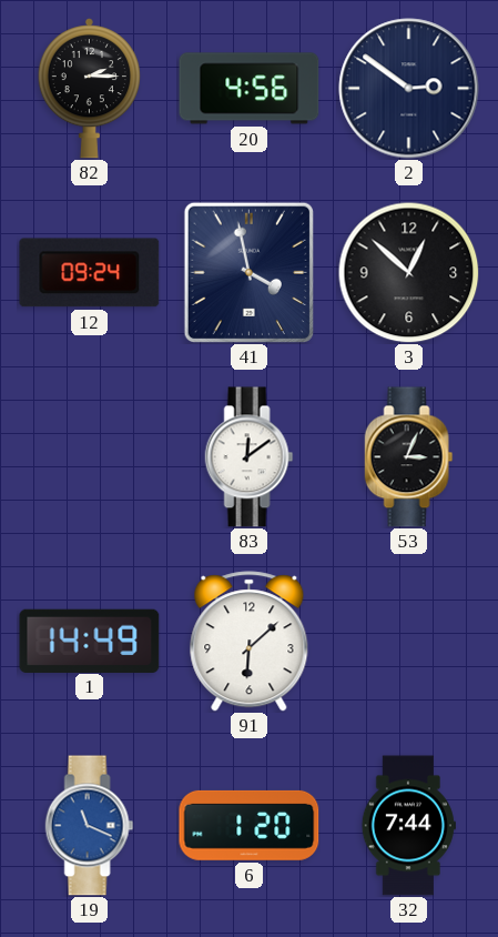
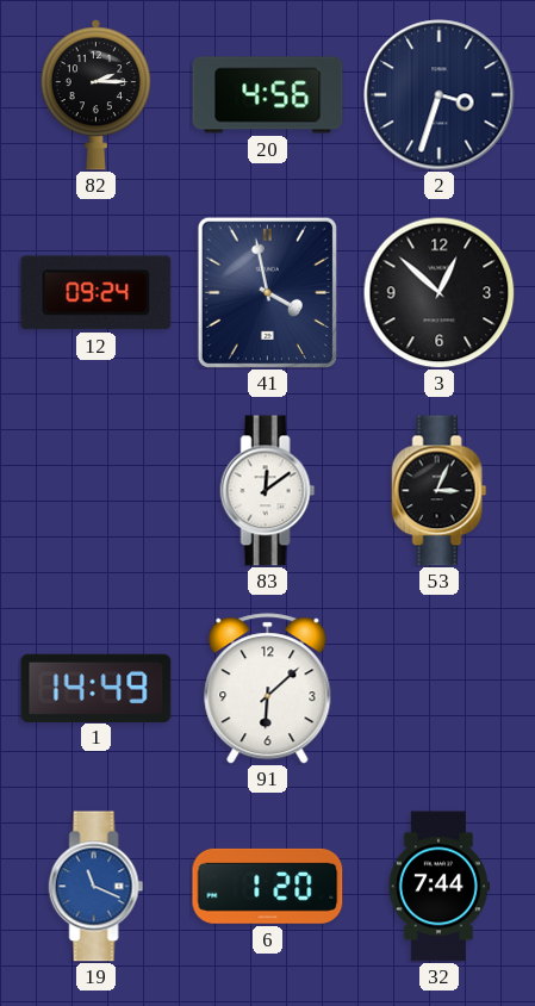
2: 2:51 -> 3:33 (440, 95)
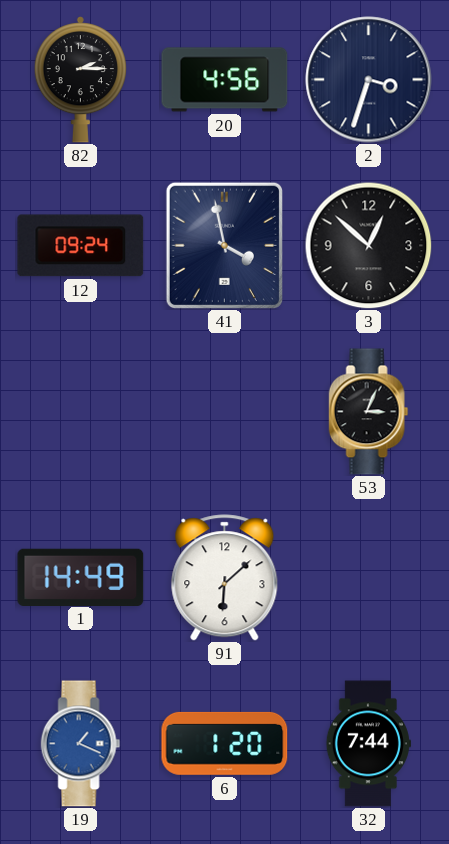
83: 12:09 -> none (268, 491)
19: 11:19 -> 1:19 (81, 744)
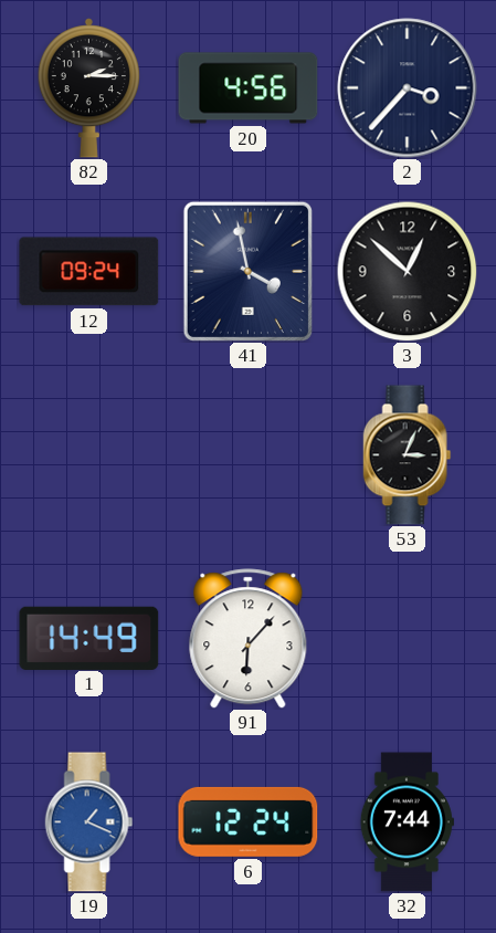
2: 3:33 -> 3:37 (408, 88)
91: 6:08 -> 6:07 (249, 639)
6: 1:20 -> 12:24 (249, 821)
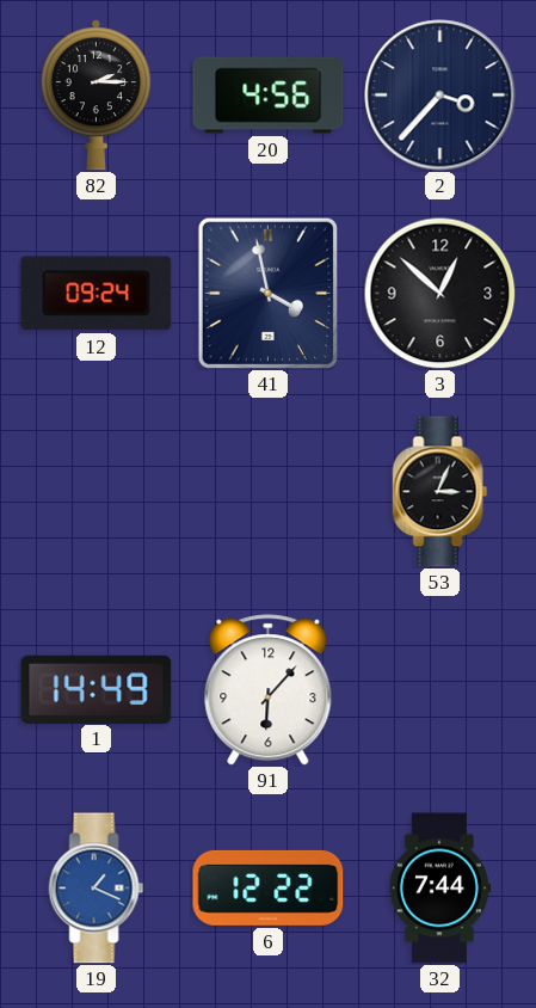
6: 12:24 -> 12:22 (269, 887)
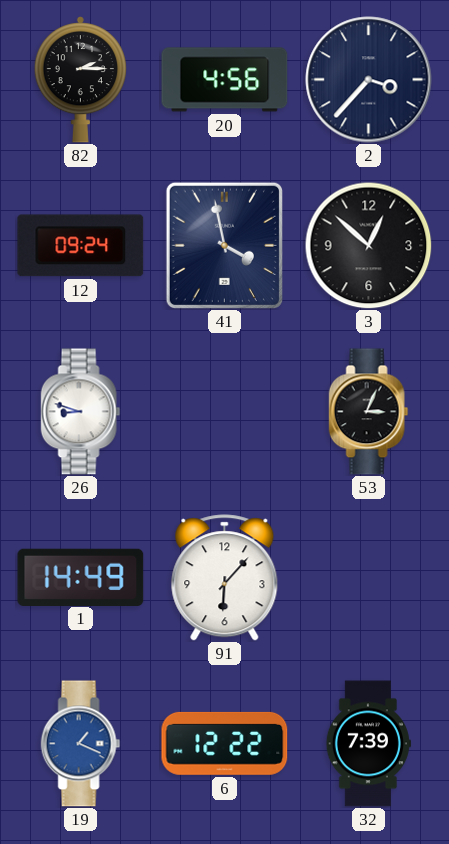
26: none -> 8:48 (81, 412)
32: 7:44 -> 7:39 (368, 744)
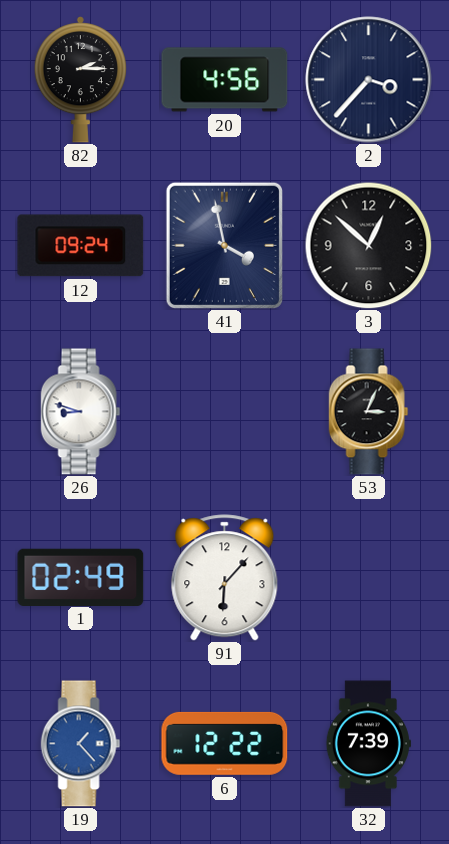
1: 14:49 -> 02:49 (81, 577)
19: 1:19 -> 1:23 (81, 744)
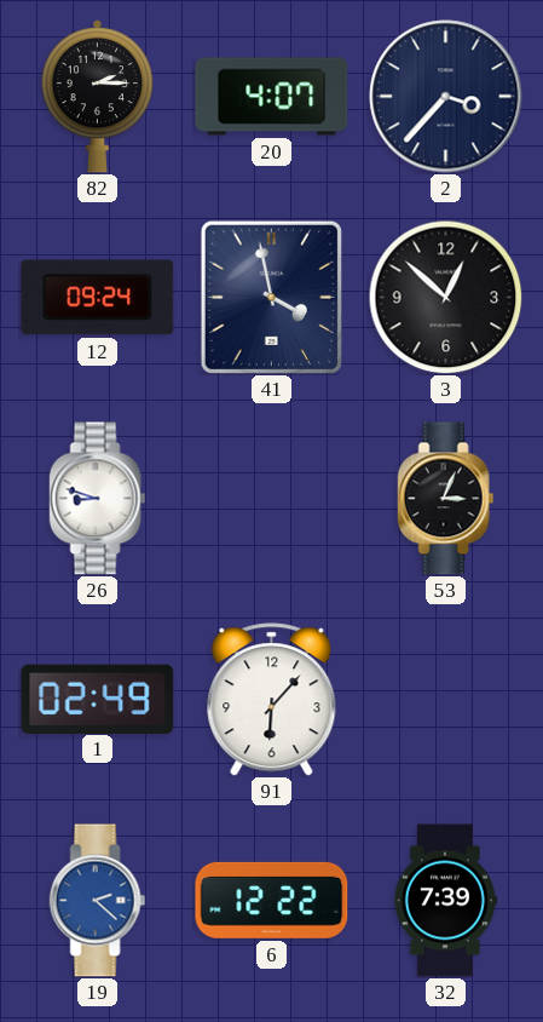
20: 4:56 -> 4:07 (272, 97)
19: 1:23 -> 2:22 (98, 901)
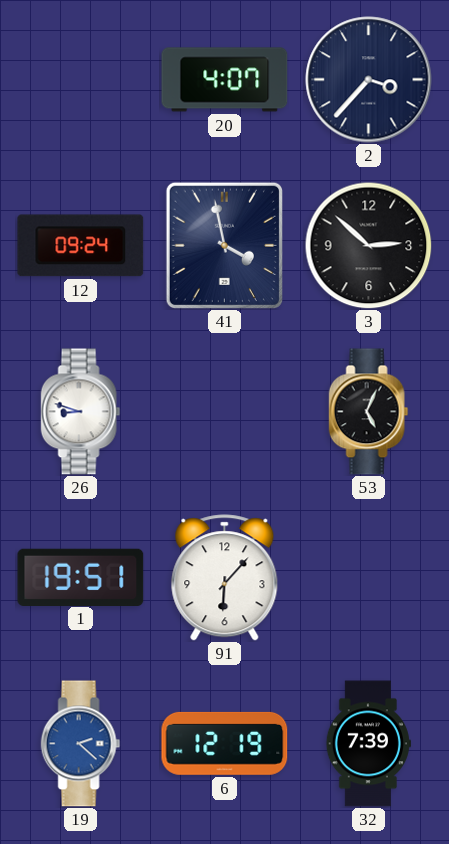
82: 2:15 -> none (97, 97)
3: 12:52 -> 2:52 (368, 245)
53: 3:04 -> 5:04 (369, 412)
1: 02:49 -> 19:51 (81, 577)
6: 12:22 -> 12:19 (225, 743)
